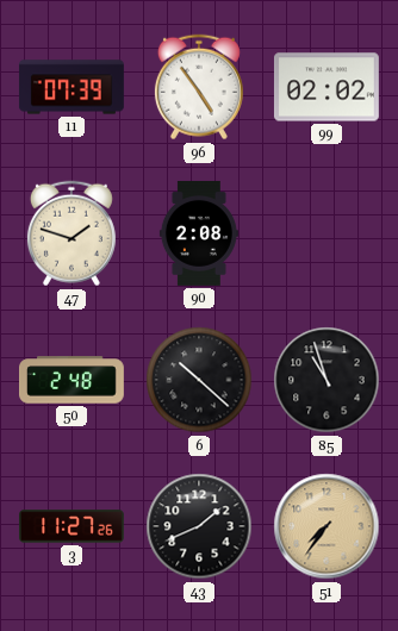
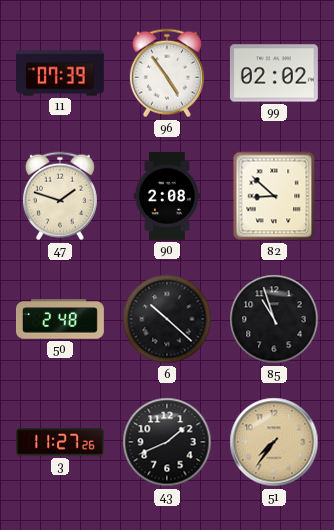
82: none -> 8:52 (274, 196)
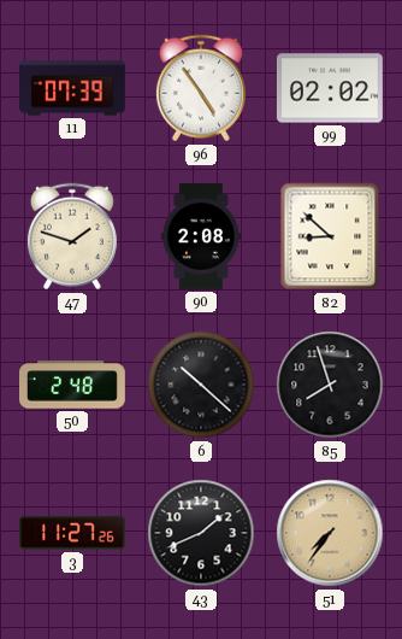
85: 10:57 -> 7:57 (330, 385)
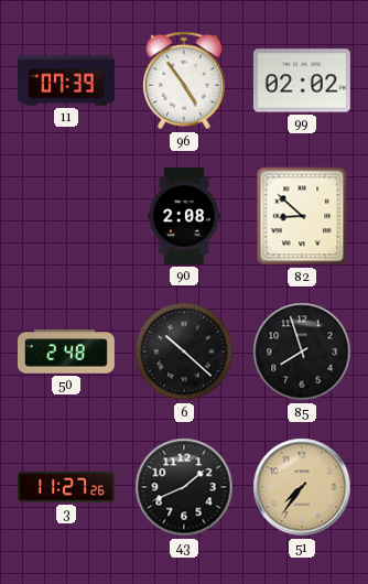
47: 1:48 -> none (72, 236)
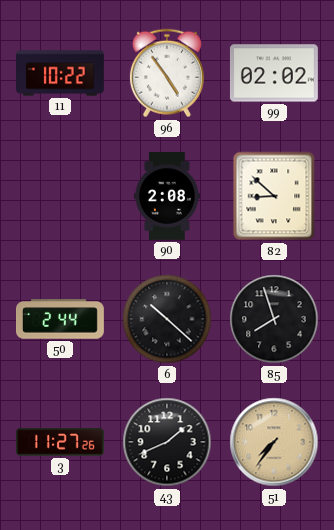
11: 07:39 -> 10:22 (60, 73)
50: 2:48 -> 2:44 (61, 319)
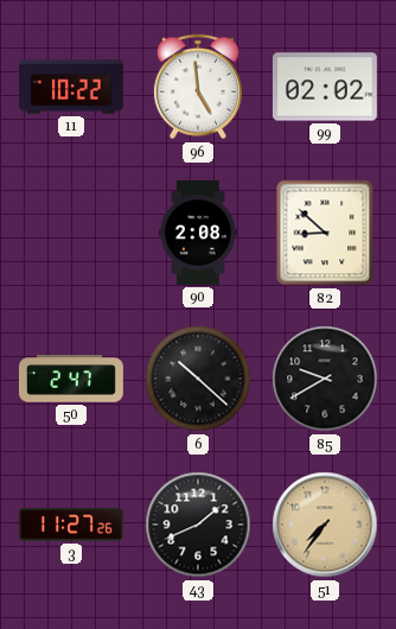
96: 4:54 -> 4:59 (198, 87)
50: 2:44 -> 2:47 (72, 379)
85: 7:57 -> 9:40 (325, 379)
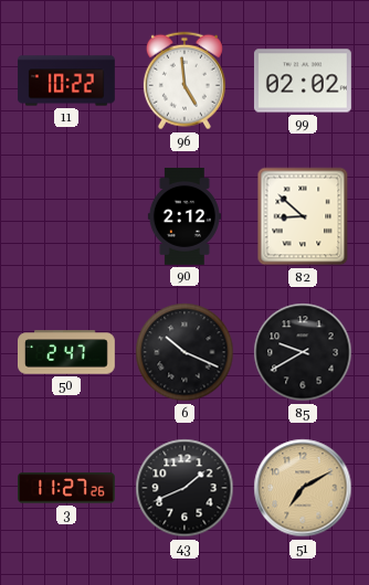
90: 2:08 -> 2:12 (184, 216)
6: 10:22 -> 10:19 (184, 352)
51: 7:36 -> 7:10 (303, 488)
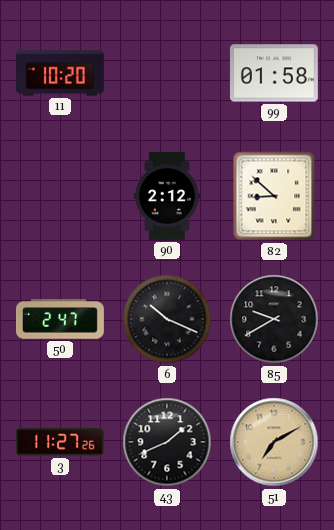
11: 10:22 -> 10:20 (60, 73)
96: 4:59 -> none (184, 81)
99: 02:02 -> 01:58 (274, 73)
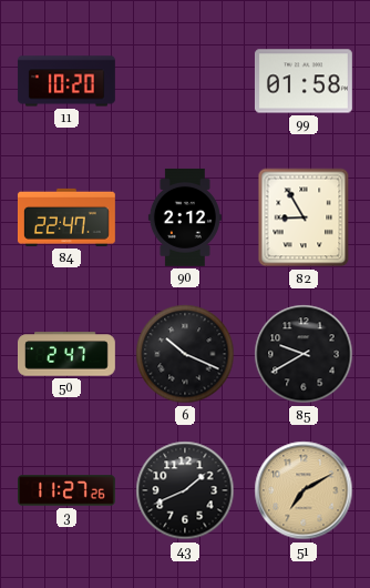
84: none -> 22:47 (66, 217)
82: 8:52 -> 8:55 (304, 217)
